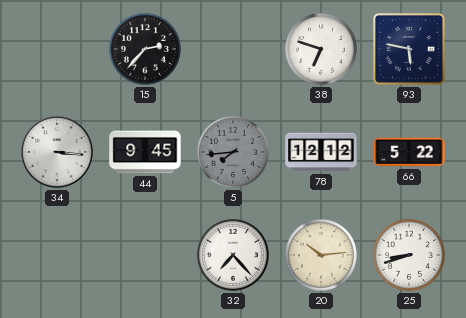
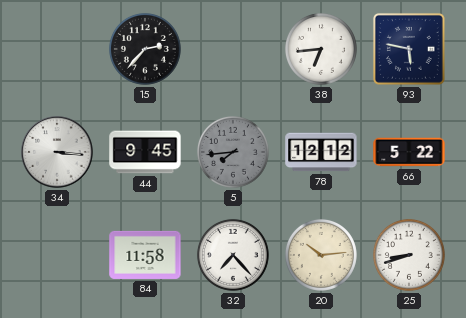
38: 6:48 -> 6:44 (321, 49)
84: none -> 11:58 (145, 255)
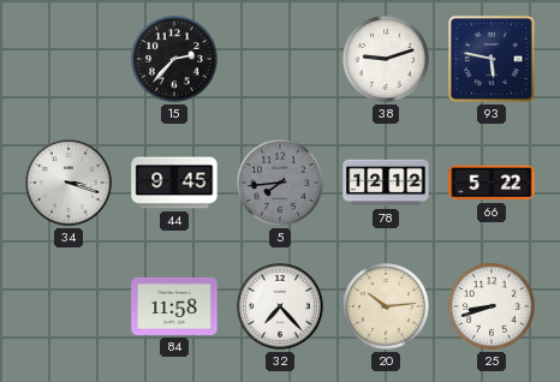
38: 6:44 -> 9:12 (386, 59)
34: 3:16 -> 3:18 (68, 183)
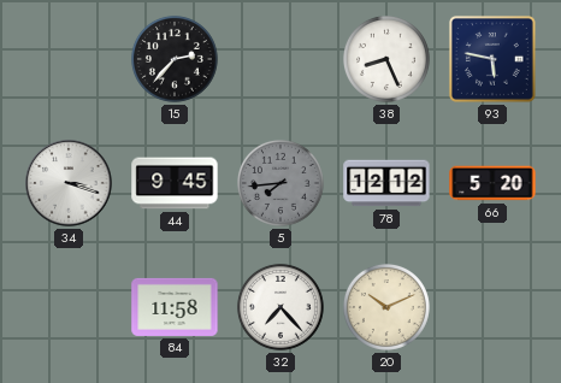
38: 9:12 -> 8:26 (386, 59)
66: 5:22 -> 5:20 (492, 183)
20: 10:14 -> 10:11 (386, 307)
25: 8:42 -> none (492, 306)
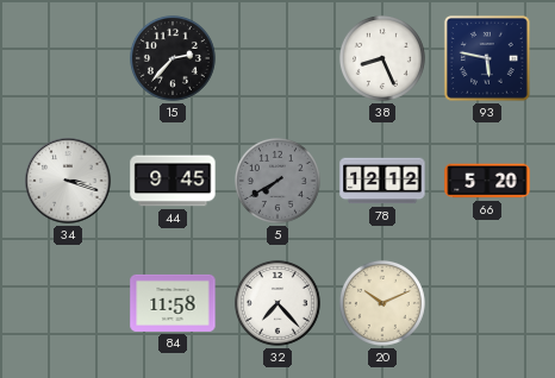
5: 7:44 -> 7:40 (277, 181)
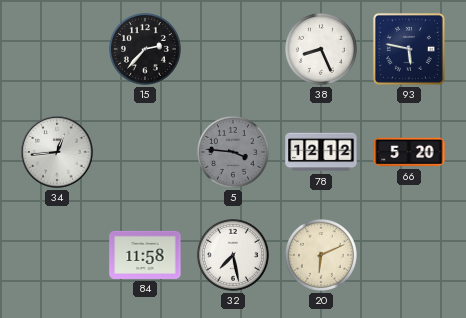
34: 3:18 -> 12:44 (57, 152)
44: 9:45 -> none (173, 181)
5: 7:40 -> 3:46 (233, 152)
32: 7:23 -> 7:28 (233, 255)
20: 10:11 -> 6:11 (321, 255)
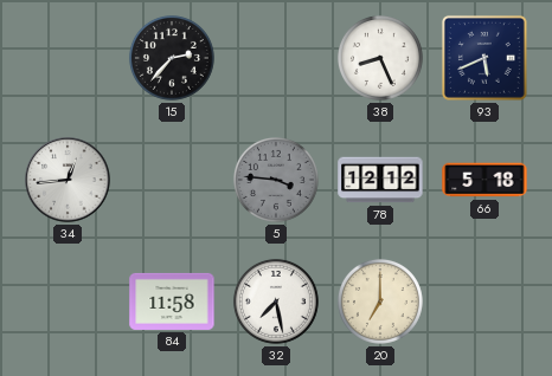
93: 5:47 -> 5:41 (484, 58)
66: 5:20 -> 5:18 (484, 180)
20: 6:11 -> 7:00 (380, 302)
